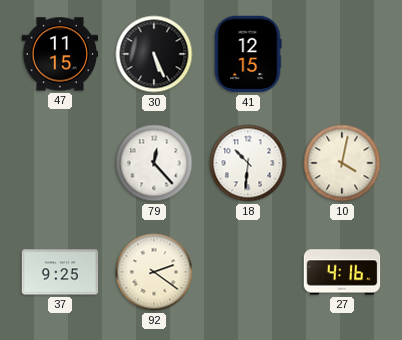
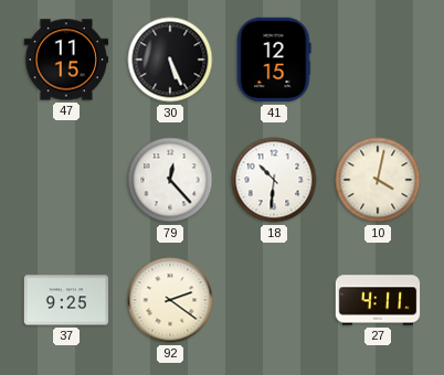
27: 4:16 -> 4:11 (378, 300)
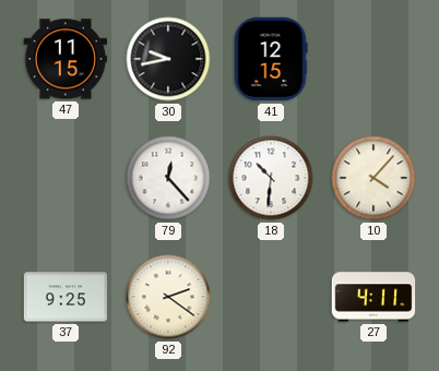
30: 5:26 -> 9:43 (168, 59)
10: 4:02 -> 4:07 (373, 178)
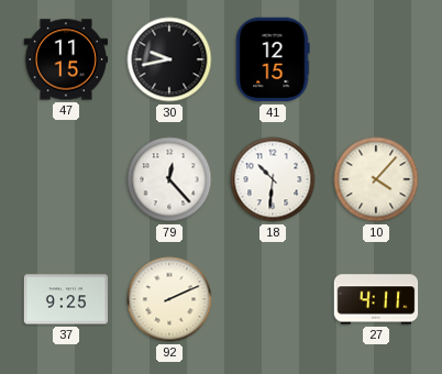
92: 2:21 -> 2:11 (169, 299)
